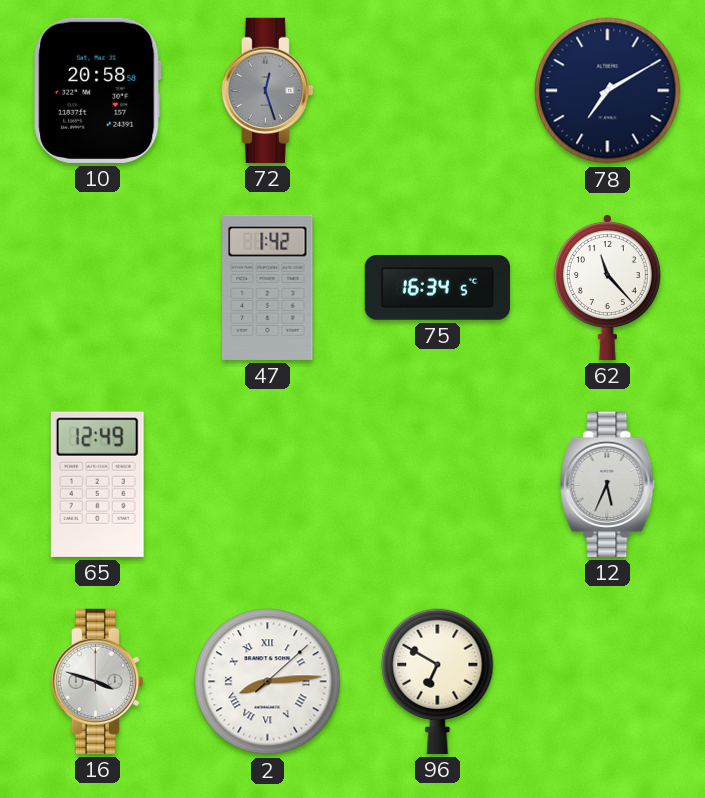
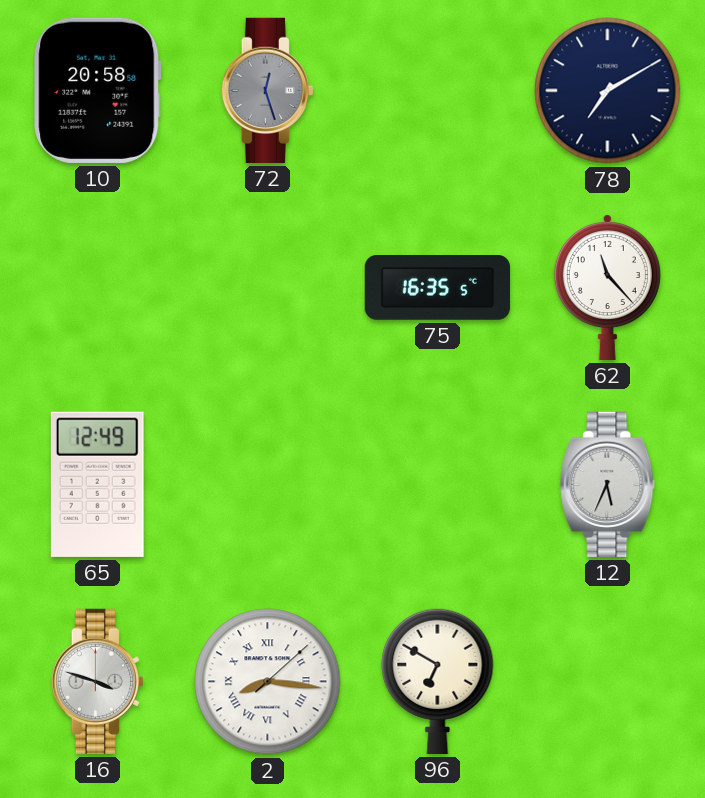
47: 1:42 -> none (268, 287)
75: 16:34 -> 16:35 (437, 288)
2: 8:14 -> 8:16 (268, 682)
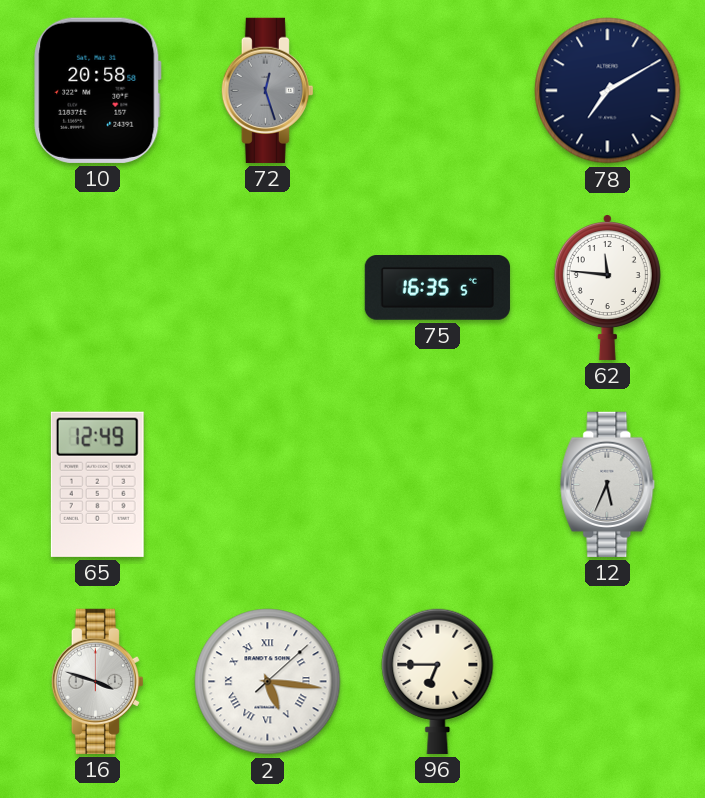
62: 11:23 -> 11:46 (607, 287)
2: 8:16 -> 5:16 (268, 682)
96: 6:50 -> 6:45 (438, 681)
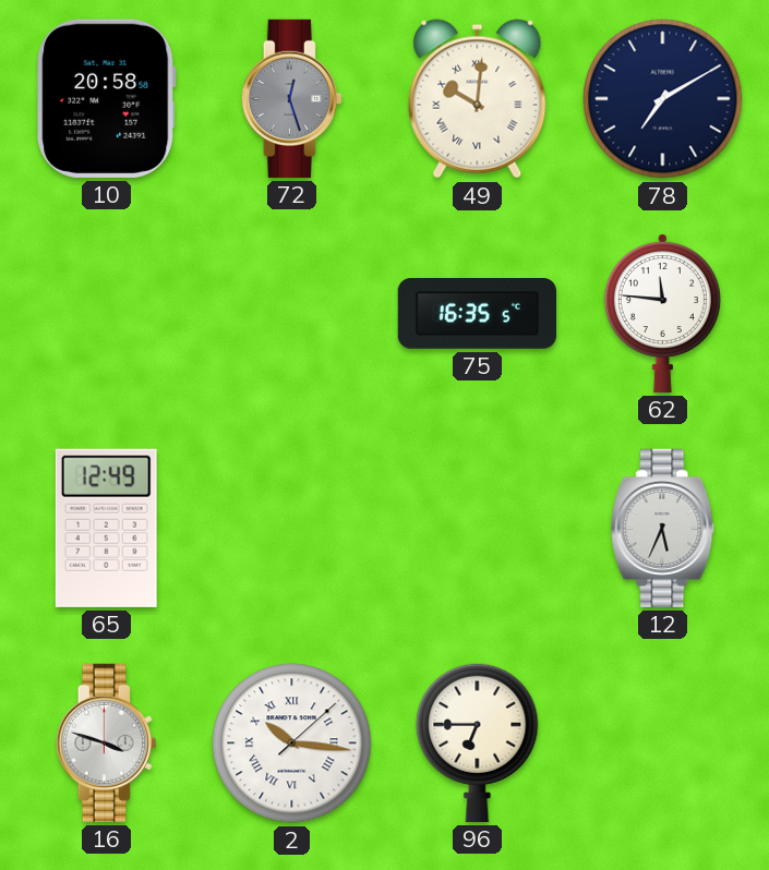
49: none -> 10:01 (478, 99)
2: 5:16 -> 10:16 (292, 744)
